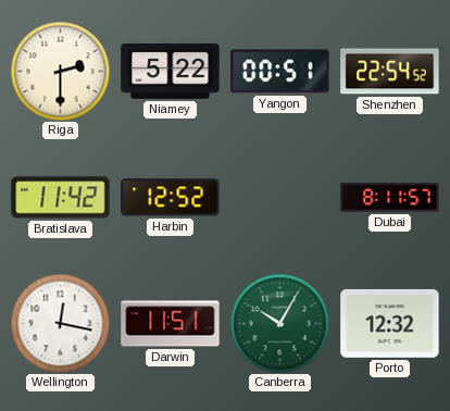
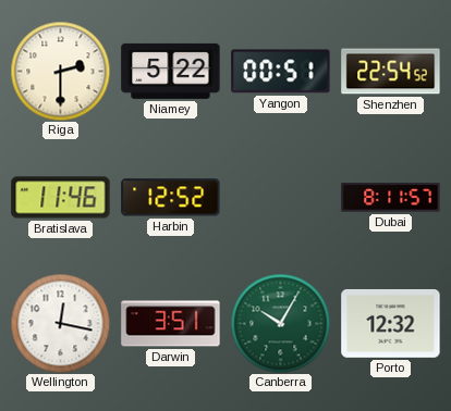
Bratislava: 11:42 -> 11:46 (61, 198)
Darwin: 11:51 -> 3:51 (171, 324)
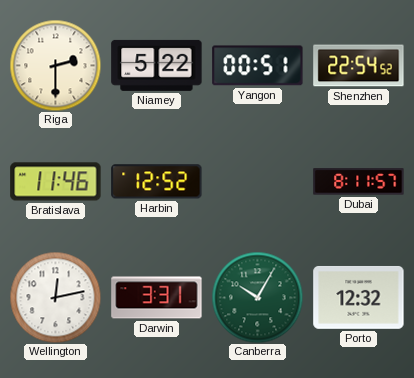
Wellington: 12:17 -> 12:13 (55, 297)
Darwin: 3:51 -> 3:31 (157, 298)
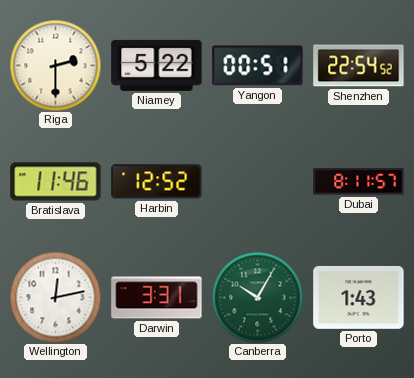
Porto: 12:32 -> 1:43 (359, 297)
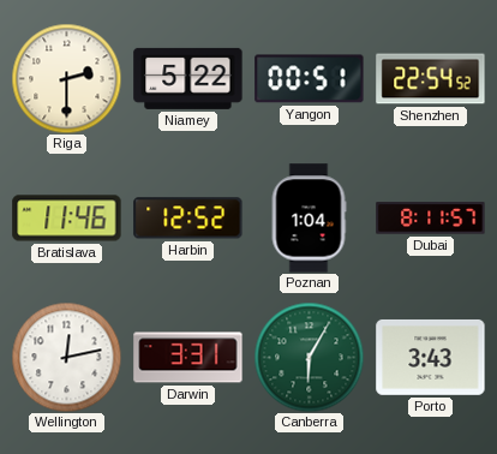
Poznan: none -> 1:04 (309, 219)
Canberra: 10:05 -> 6:05 (309, 357)
Porto: 1:43 -> 3:43 (431, 357)
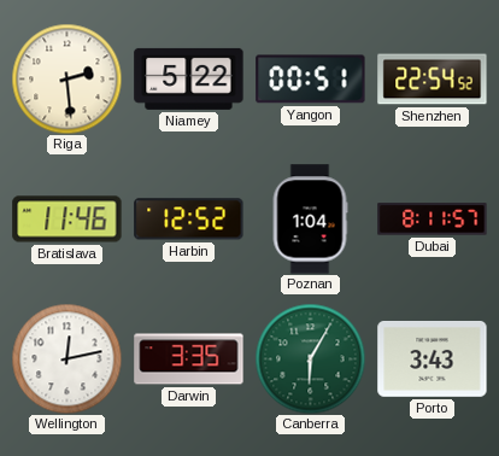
Riga: 2:30 -> 2:29 (66, 78)
Darwin: 3:31 -> 3:35 (189, 359)
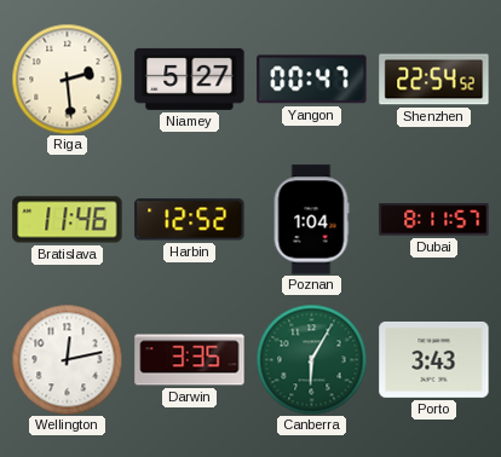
Niamey: 5:22 -> 5:27 (190, 79)
Yangon: 00:51 -> 00:47 (312, 80)
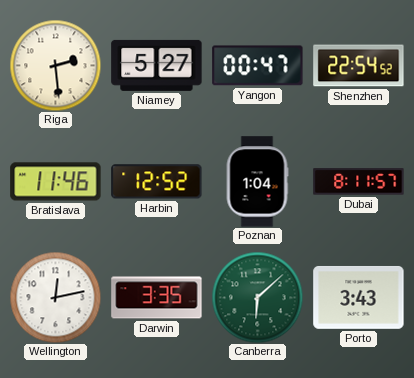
Canberra: 6:05 -> 6:08 (257, 297)
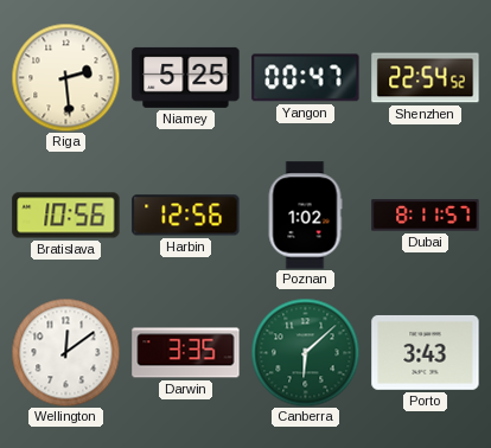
Niamey: 5:27 -> 5:25 (186, 77)
Bratislava: 11:46 -> 10:56 (66, 216)
Harbin: 12:52 -> 12:56 (186, 216)
Poznan: 1:04 -> 1:02 (305, 216)
Wellington: 12:13 -> 12:09 (65, 352)
